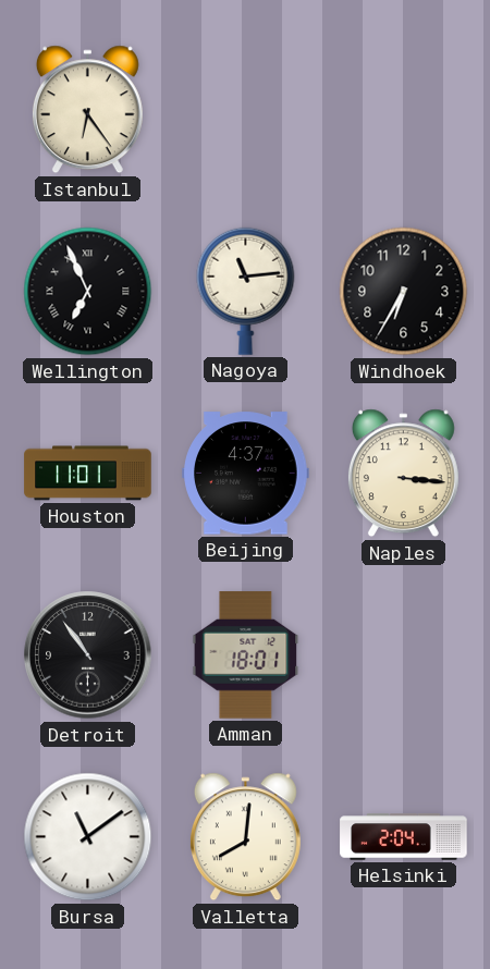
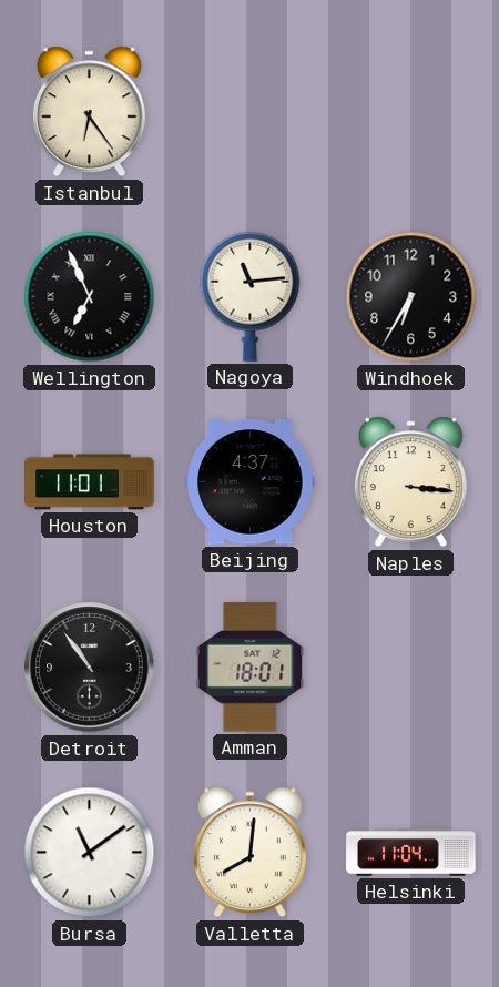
Helsinki: 2:04 -> 11:04 (411, 853)
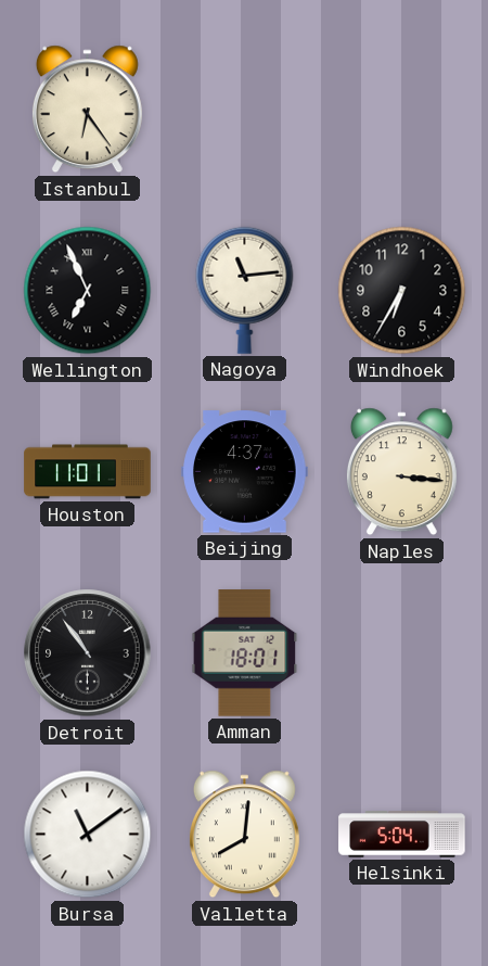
Helsinki: 11:04 -> 5:04 (402, 835)
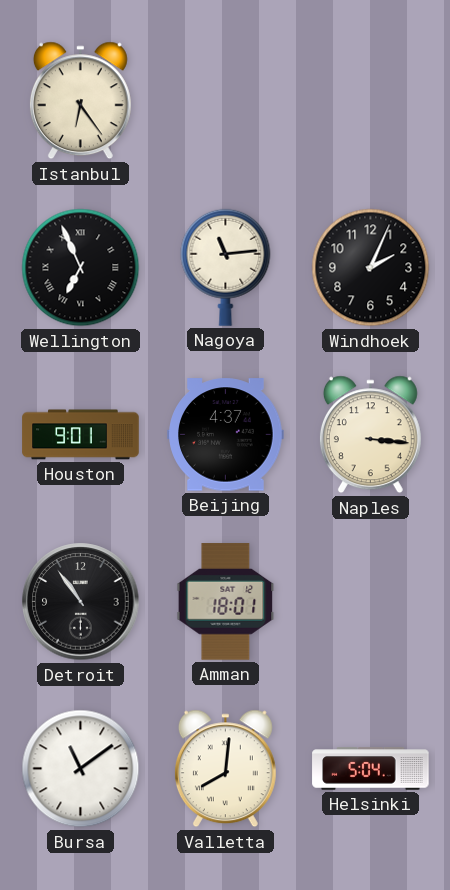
Windhoek: 6:35 -> 2:04 (371, 268)
Houston: 11:01 -> 9:01 (81, 435)
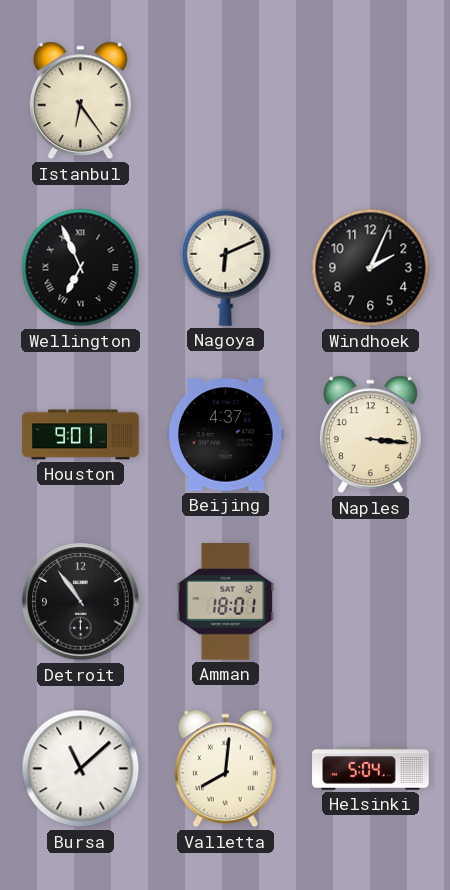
Nagoya: 11:14 -> 6:11 (226, 267)
Bursa: 11:09 -> 11:08 (81, 769)
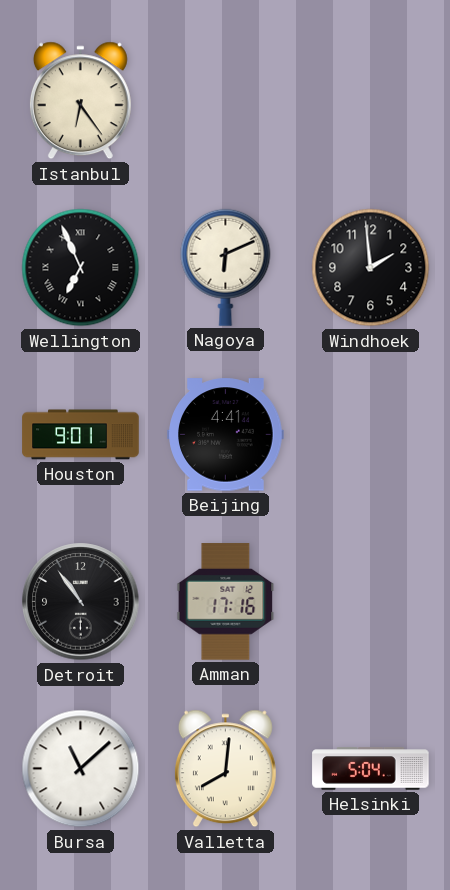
Windhoek: 2:04 -> 1:59 (371, 268)
Beijing: 4:37 -> 4:41 (226, 435)
Naples: 3:16 -> none (370, 435)
Amman: 18:01 -> 17:16 (226, 602)
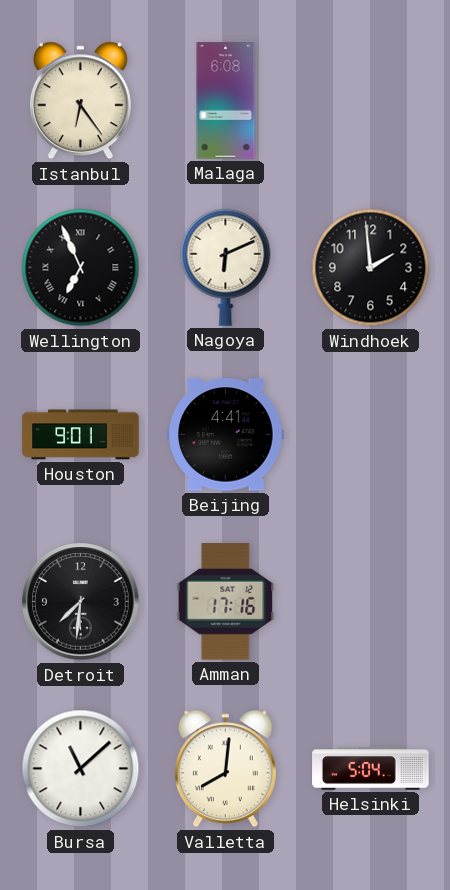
Malaga: none -> 6:08 (226, 101)
Detroit: 10:54 -> 7:31 (81, 602)
